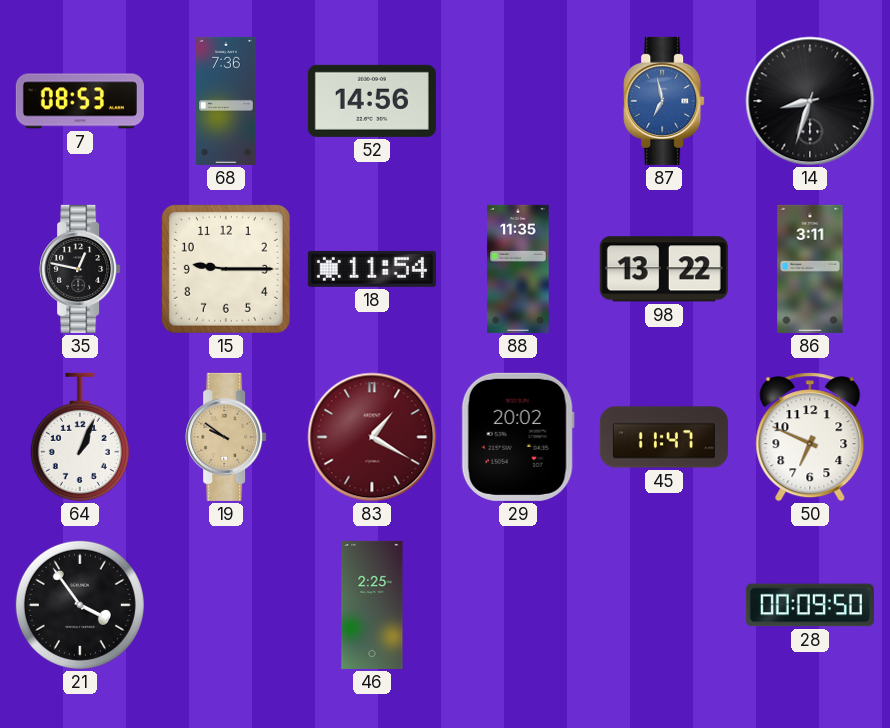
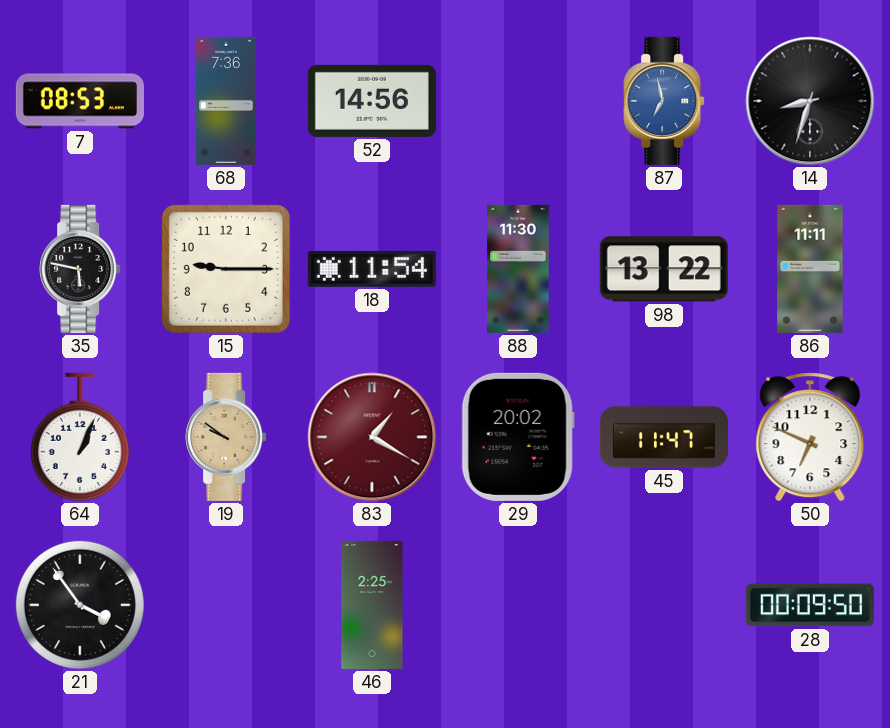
35: 12:47 -> 5:47 (80, 269)
88: 11:35 -> 11:30 (518, 269)
86: 3:11 -> 11:11 (810, 269)
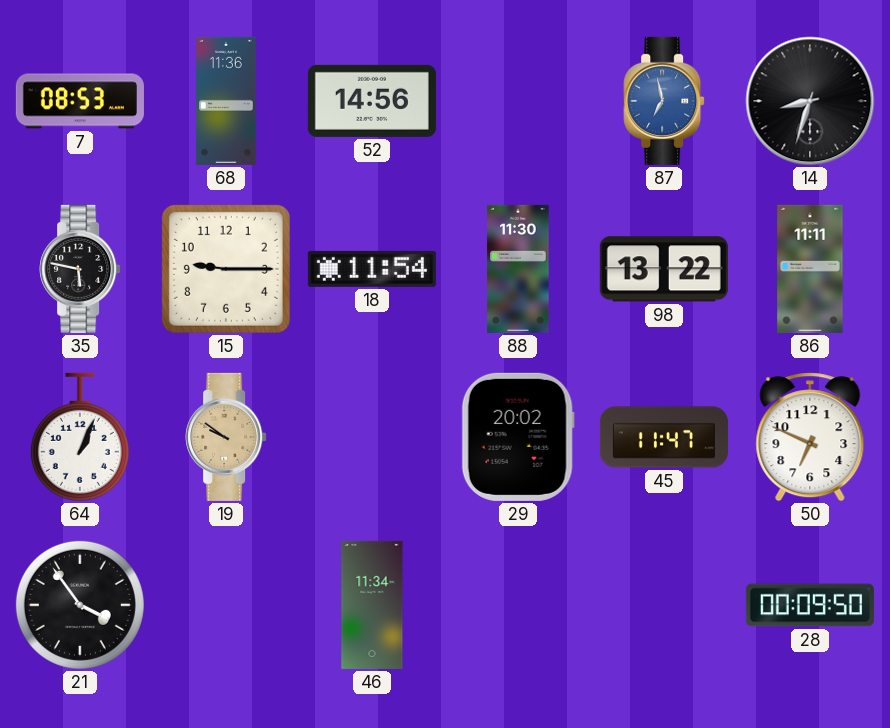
68: 7:36 -> 11:36 (226, 101)
83: 1:20 -> none (372, 437)
46: 2:25 -> 11:34 (372, 605)
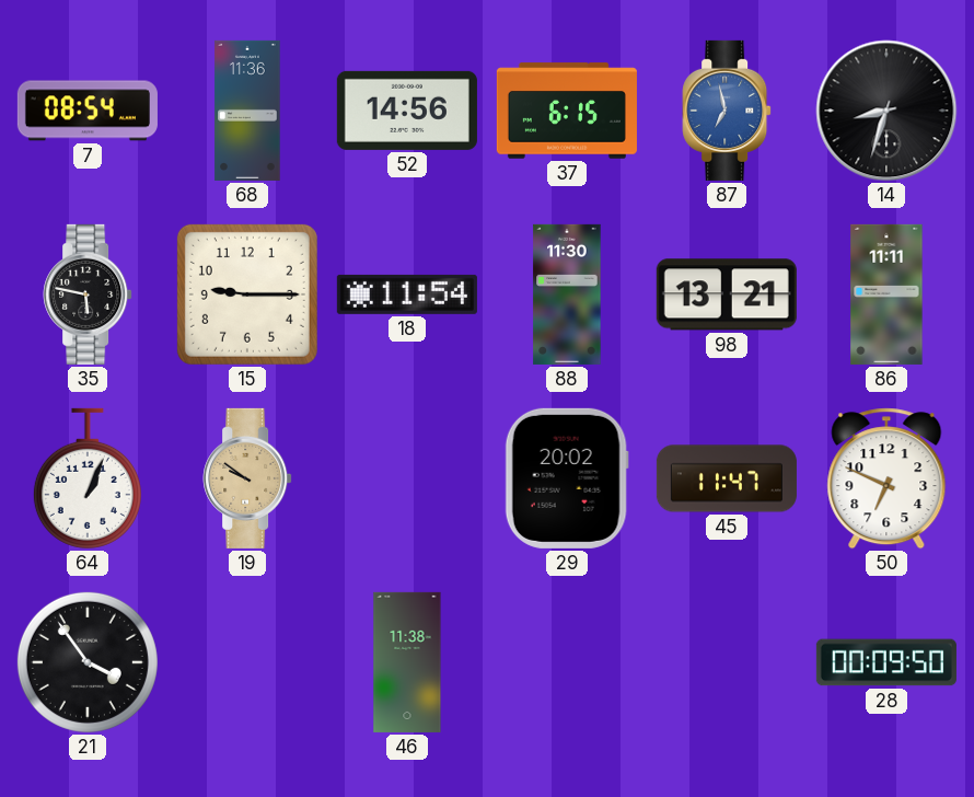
7: 08:53 -> 08:54 (88, 111)
37: none -> 6:15 (567, 111)
98: 13:22 -> 13:21 (727, 294)
46: 11:34 -> 11:38 (407, 662)
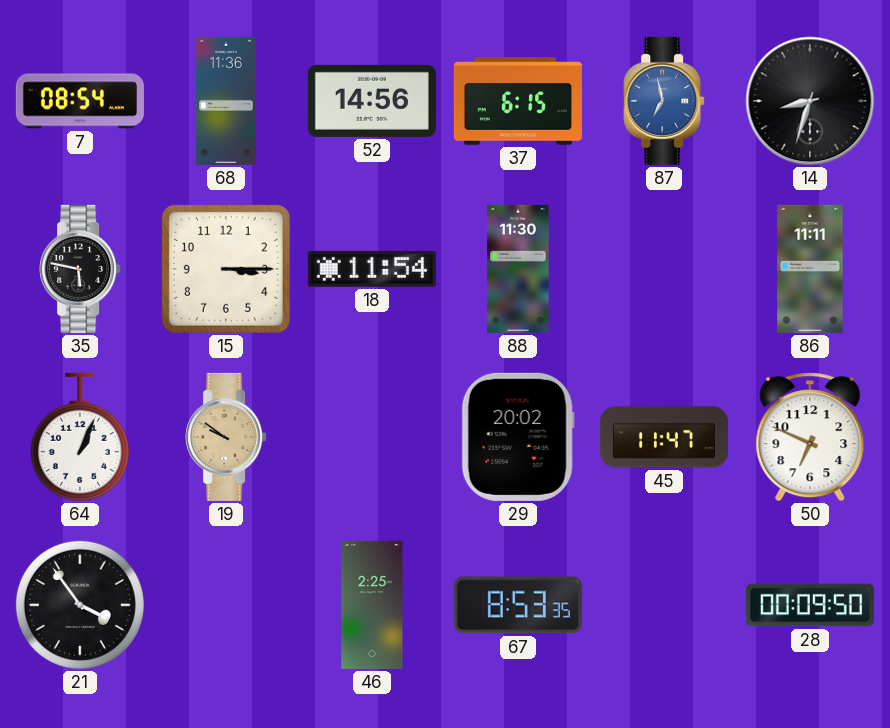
15: 9:15 -> 3:15 (226, 269)
98: 13:21 -> none (727, 294)
46: 11:38 -> 2:25 (372, 605)
67: none -> 8:53 (518, 605)
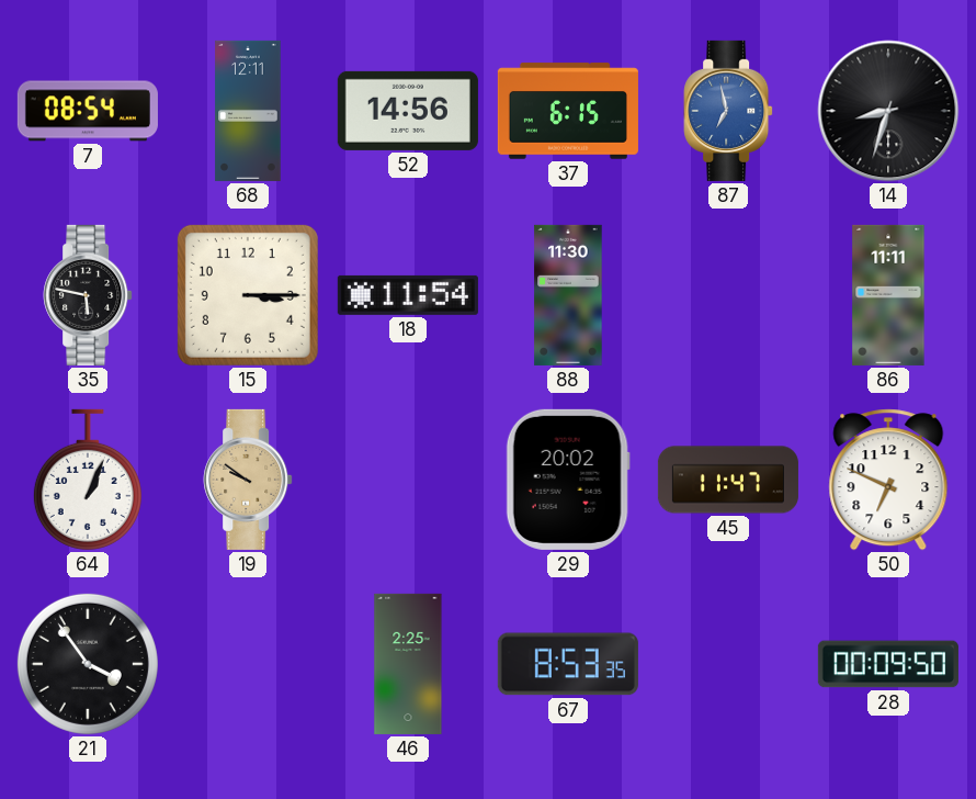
68: 11:36 -> 12:11 (248, 111)
